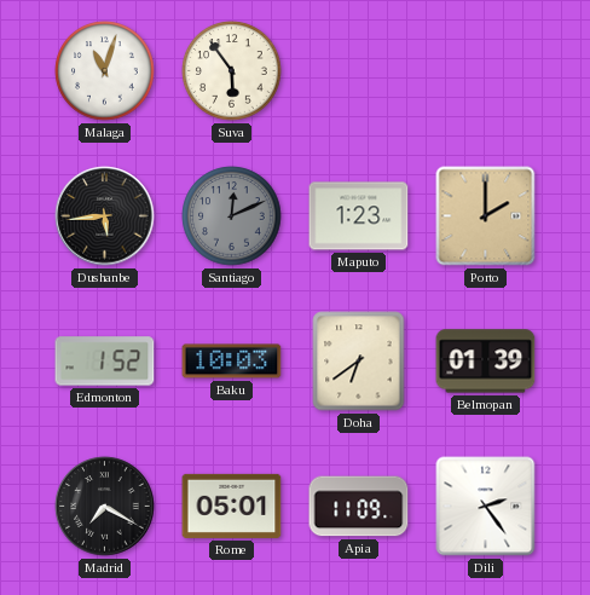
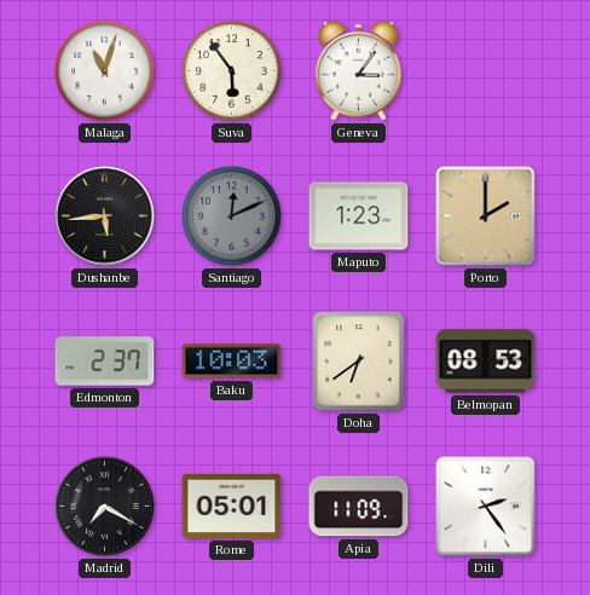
Geneva: none -> 3:06 (358, 70)
Edmonton: 1:52 -> 2:37 (105, 362)
Belmopan: 01:39 -> 08:53 (486, 362)
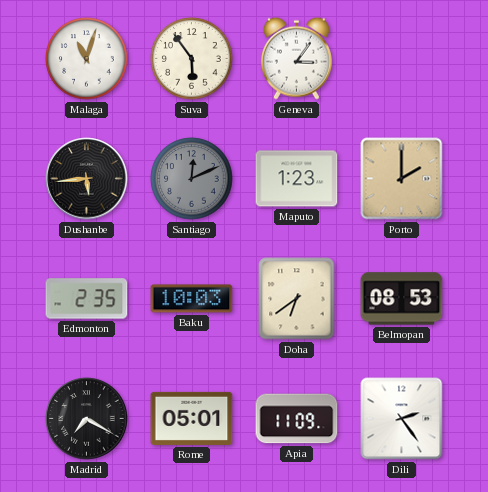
Edmonton: 2:37 -> 2:35 (87, 299)
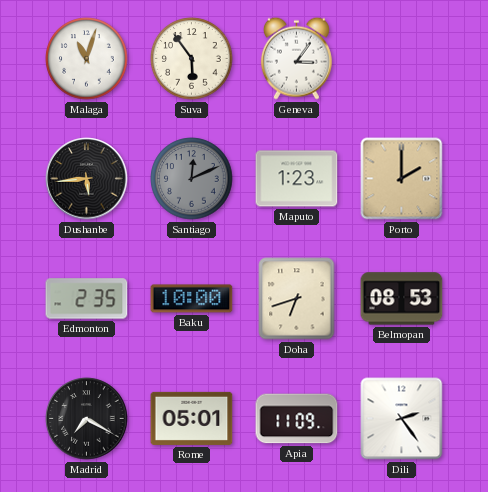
Baku: 10:03 -> 10:00 (192, 299)
Doha: 6:39 -> 6:42 (297, 299)
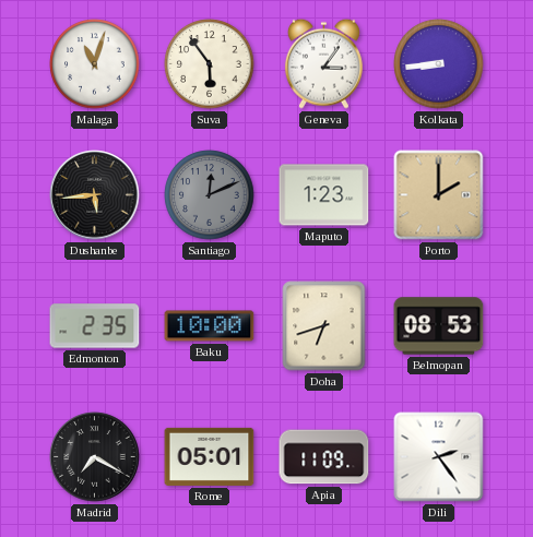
Kolkata: none -> 8:44 (439, 64)
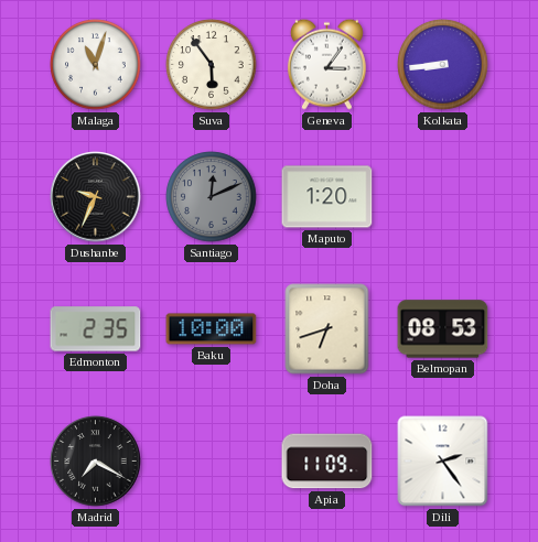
Dushanbe: 5:44 -> 9:34 (96, 197)
Maputo: 1:23 -> 1:20 (327, 197)
Porto: 2:00 -> none (439, 195)
Rome: 05:01 -> none (210, 456)
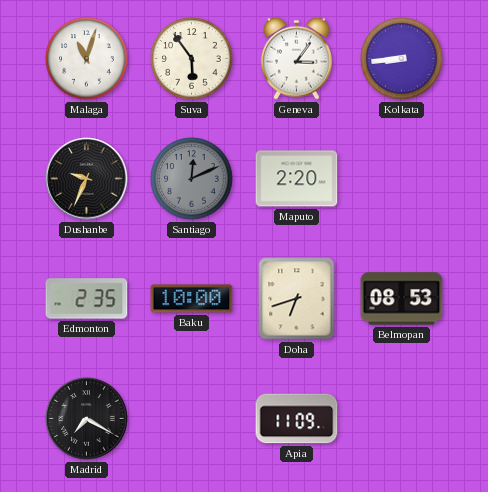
Maputo: 1:20 -> 2:20 (297, 179)
Dili: 2:24 -> none (443, 462)
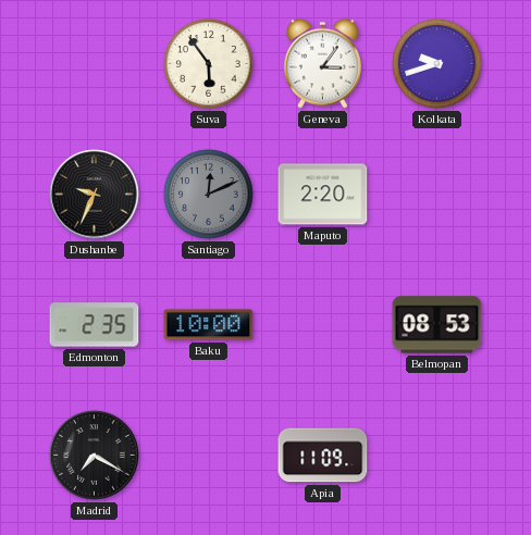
Malaga: 11:03 -> none (87, 59)
Kolkata: 8:44 -> 9:42 (437, 64)
Doha: 6:42 -> none (297, 299)
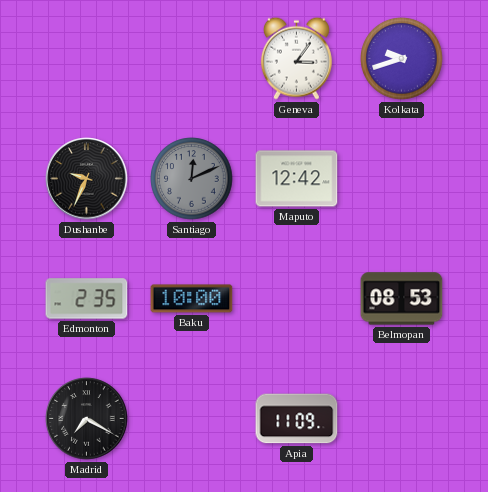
Suva: 5:54 -> none (209, 64)
Maputo: 2:20 -> 12:42 (297, 179)
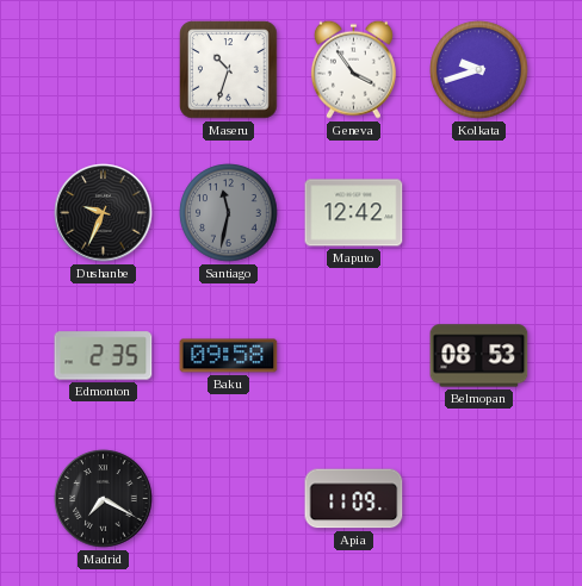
Maseru: none -> 10:33 (229, 70)
Geneva: 3:06 -> 3:54 (353, 69)
Santiago: 12:11 -> 11:32 (229, 213)
Baku: 10:00 -> 09:58 (229, 356)
